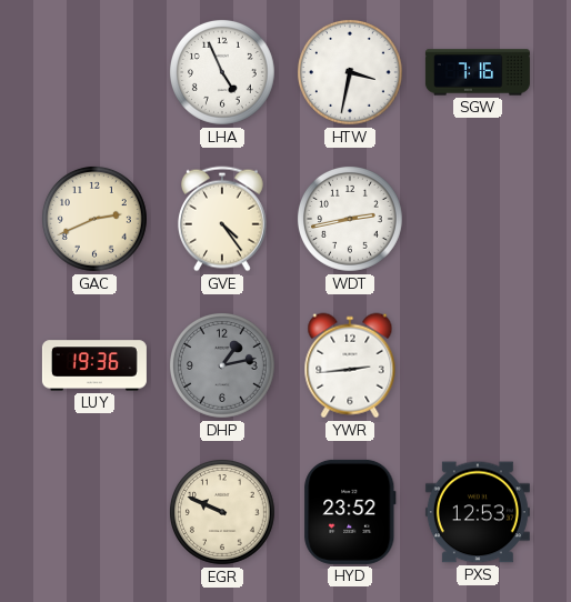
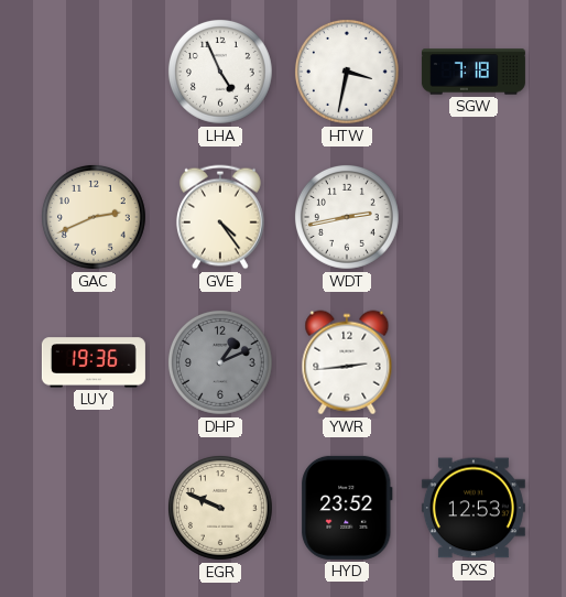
SGW: 7:16 -> 7:18 (474, 72)
DHP: 1:13 -> 1:11 (220, 362)
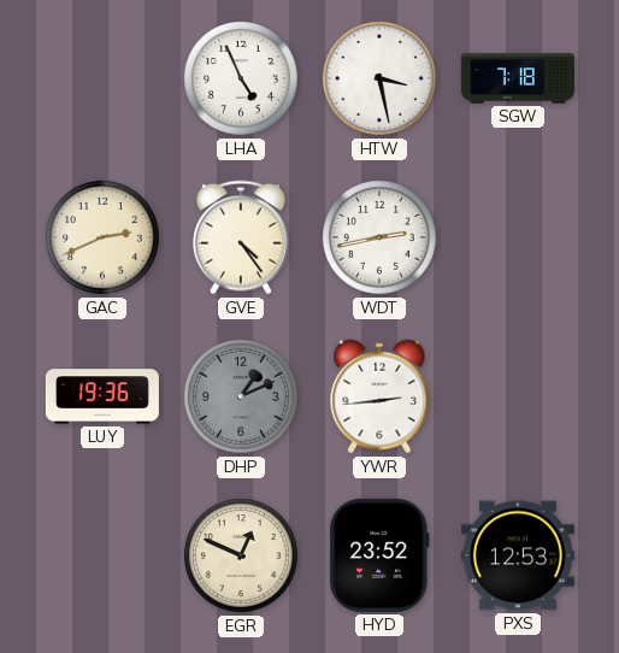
HTW: 3:32 -> 3:28 (379, 78)
EGR: 9:49 -> 12:49 (241, 555)
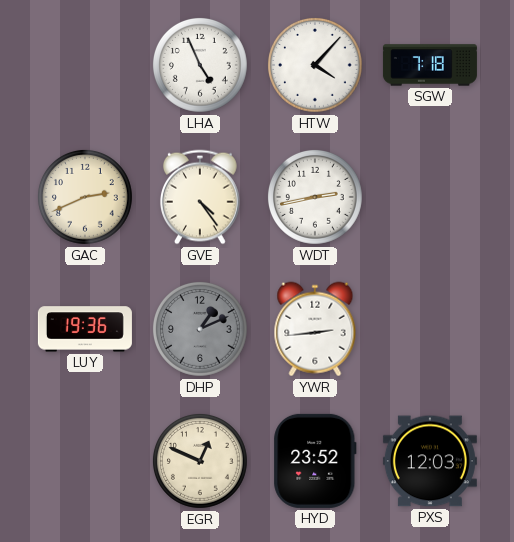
HTW: 3:28 -> 4:07 (315, 65)
PXS: 12:53 -> 12:03 (430, 461)
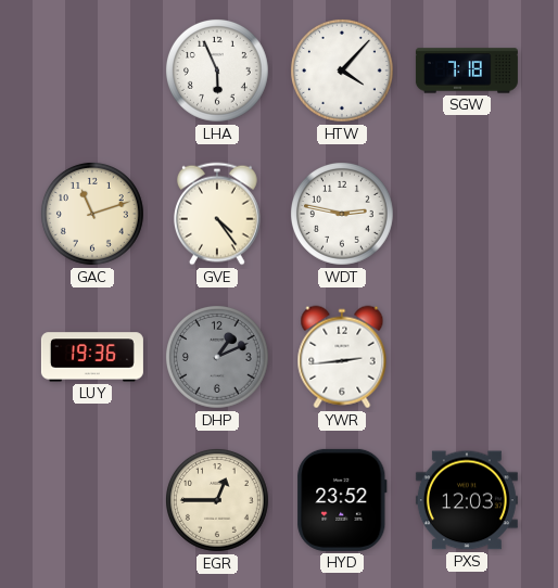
LHA: 4:56 -> 5:56 (217, 71)
GAC: 2:41 -> 11:12 (92, 214)
WDT: 2:43 -> 2:47 (342, 214)
EGR: 12:49 -> 12:45 (217, 500)
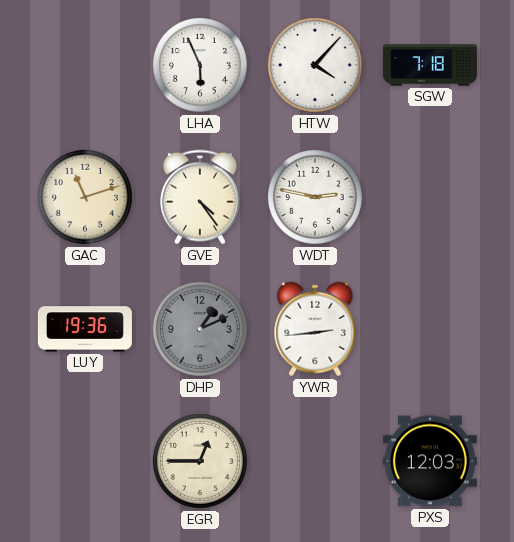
HYD: 23:52 -> none (342, 500)
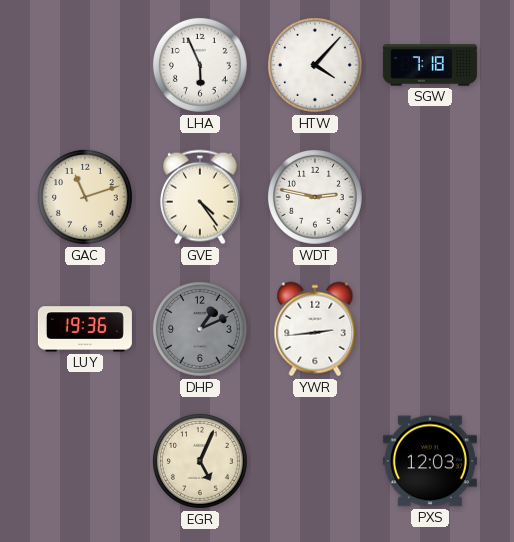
EGR: 12:45 -> 5:04 (200, 461)
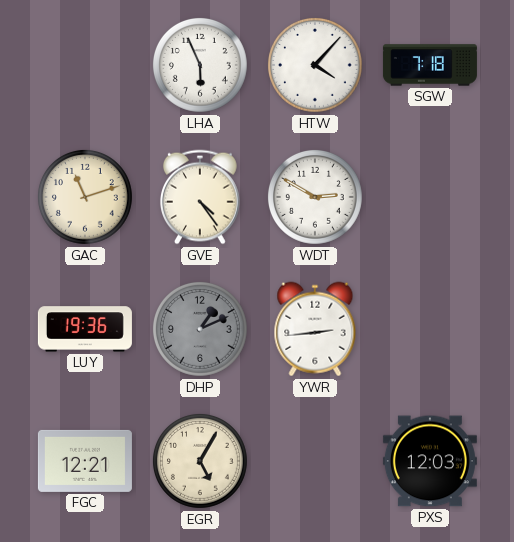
WDT: 2:47 -> 2:50 (315, 197)
FGC: none -> 12:21 (85, 461)
EGR: 5:04 -> 5:05 (200, 461)
